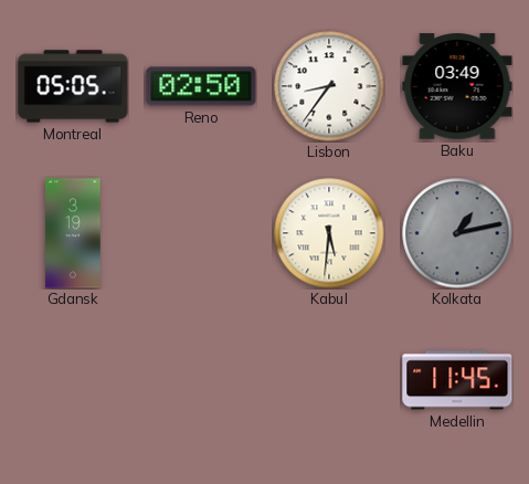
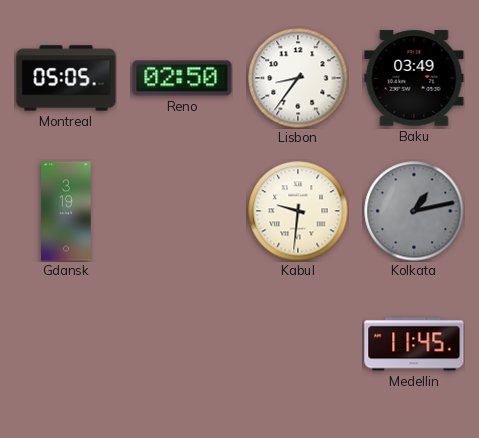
Kabul: 5:31 -> 9:31 (298, 211)
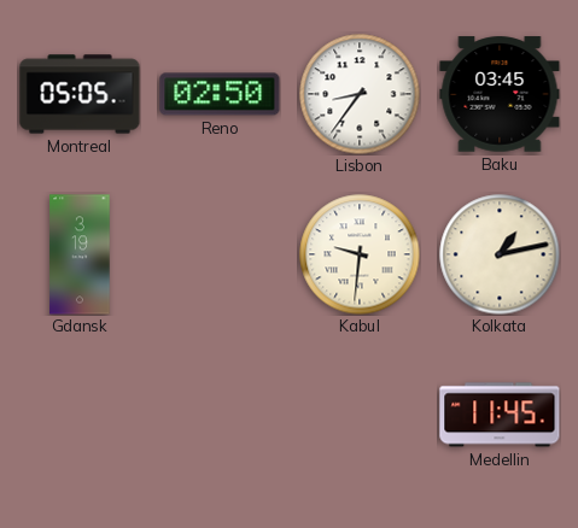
Baku: 03:49 -> 03:45 (500, 94)
Kolkata dial: grey -> cream (500, 254)
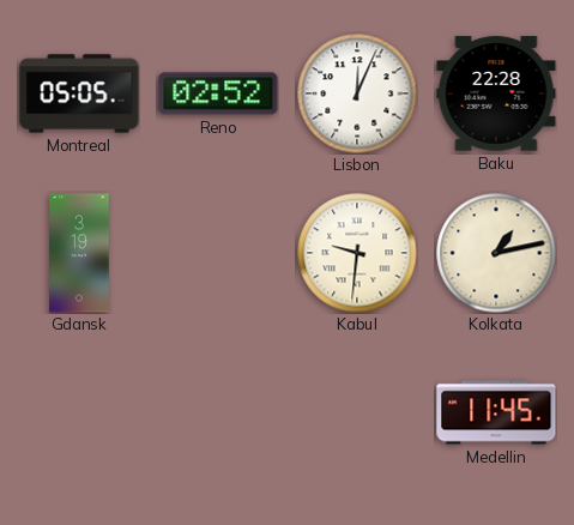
Reno: 02:50 -> 02:52 (218, 93)
Lisbon: 8:36 -> 12:04 (357, 93)
Baku: 03:45 -> 22:28 (496, 93)
